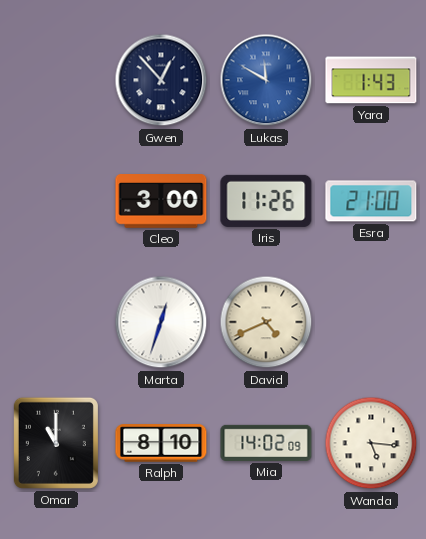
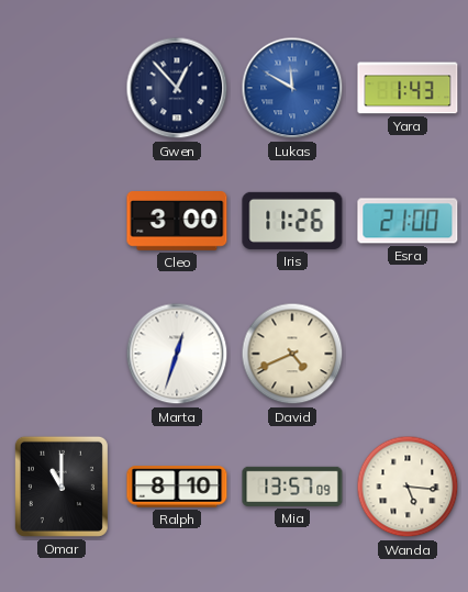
Mia: 14:02 -> 13:57 (292, 487)
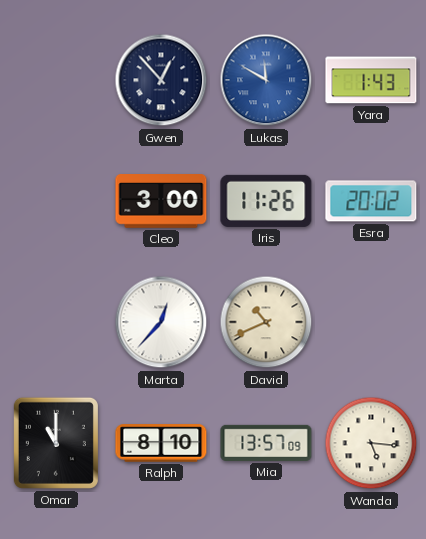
Esra: 21:00 -> 20:02 (371, 201)
Marta: 12:33 -> 12:37 (161, 322)
David: 4:41 -> 10:41 (266, 322)
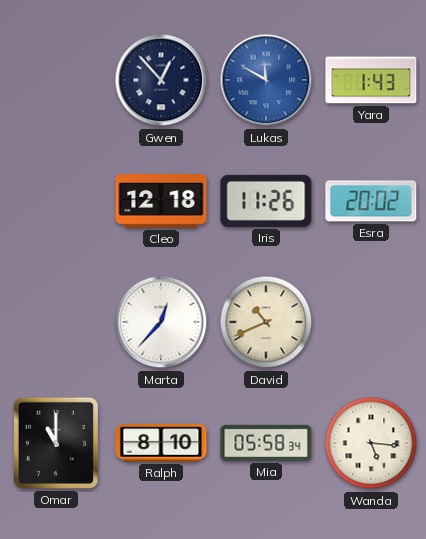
Cleo: 3:00 -> 12:18 (161, 202)
Mia: 13:57 -> 05:58 (266, 443)
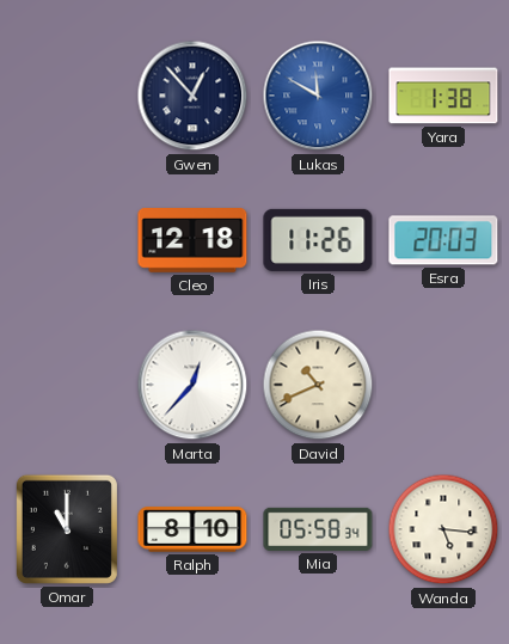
Yara: 1:43 -> 1:38 (443, 96)
Esra: 20:02 -> 20:03 (443, 240)
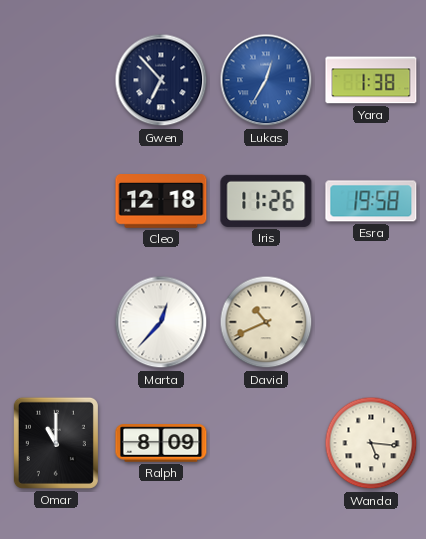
Gwen: 12:53 -> 6:53 (161, 80)
Lukas: 11:50 -> 12:35 (266, 80)
Esra: 20:03 -> 19:58 (371, 201)
Ralph: 8:10 -> 8:09 (161, 443)
Mia: 05:58 -> none (318, 529)
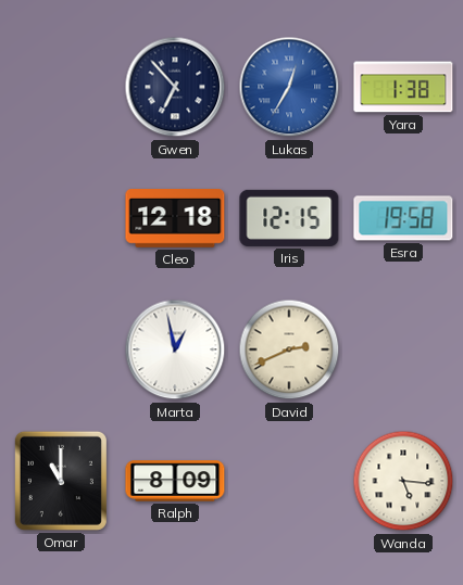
Iris: 11:26 -> 12:15 (289, 218)
Marta: 12:37 -> 12:58 (175, 349)
David: 10:41 -> 2:41 (289, 349)
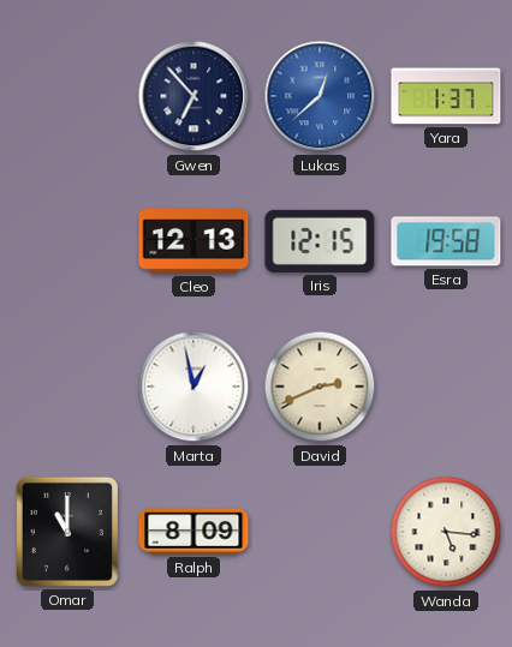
Lukas: 12:35 -> 12:38 (320, 96)
Yara: 1:38 -> 1:37 (446, 96)
Cleo: 12:18 -> 12:13 (194, 242)
